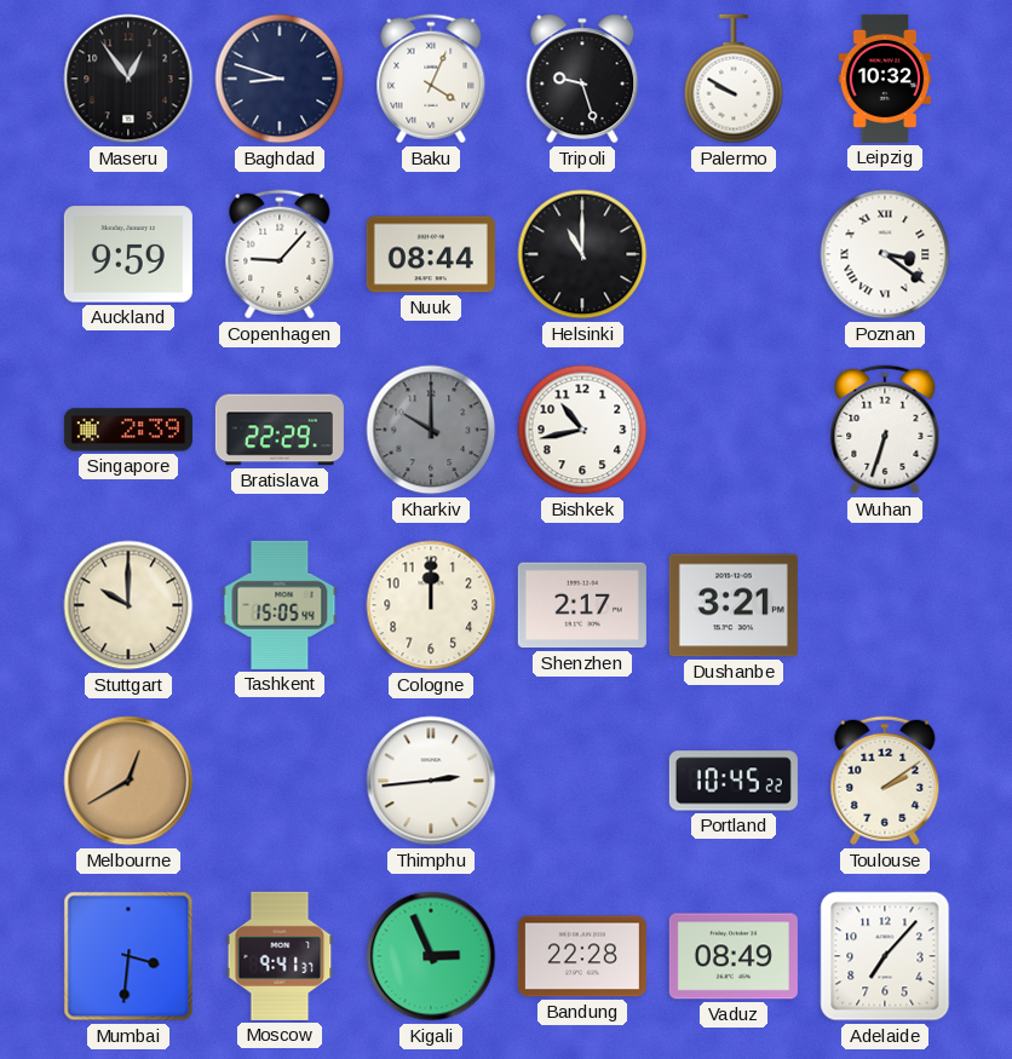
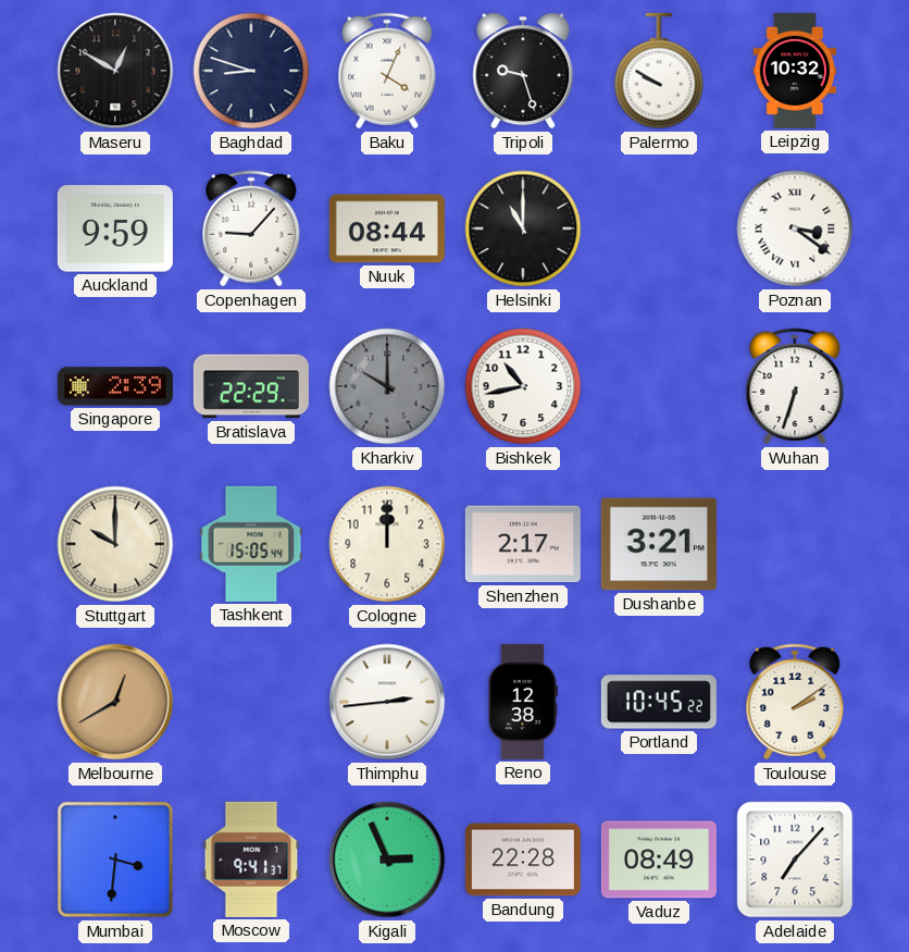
Maseru: 12:54 -> 12:50 (115, 71)
Reno: none -> 12:38 (523, 702)
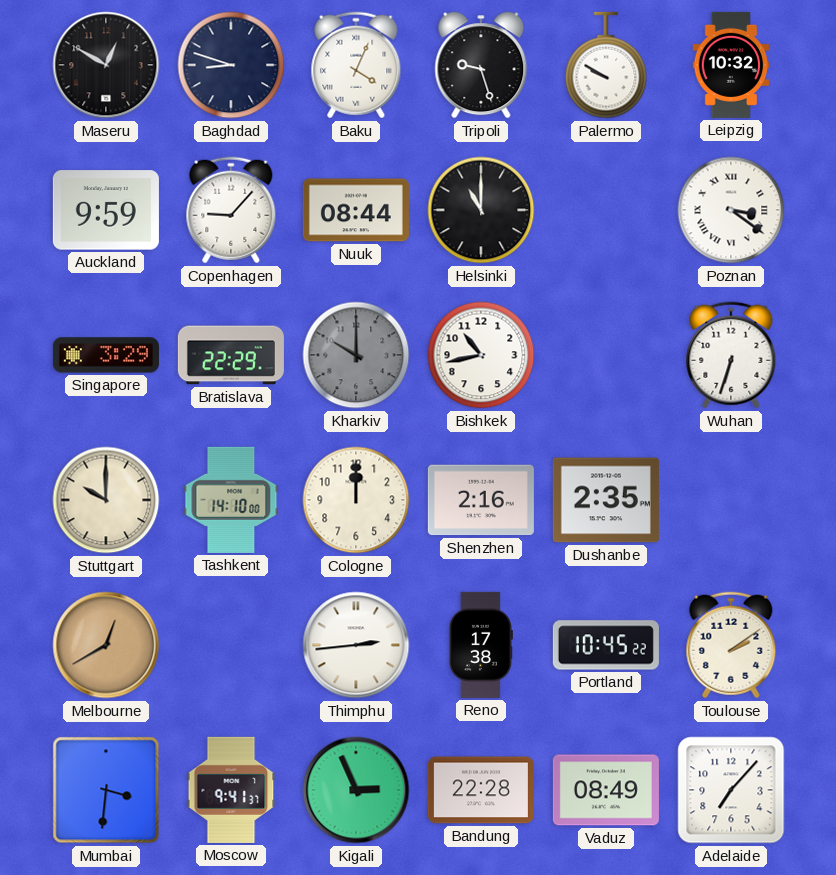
Singapore: 2:39 -> 3:29 (106, 355)
Tashkent: 15:05 -> 14:10 (231, 500)
Shenzhen: 2:17 -> 2:16 (481, 500)
Dushanbe: 3:21 -> 2:35 (606, 500)
Reno: 12:38 -> 17:38 (481, 645)
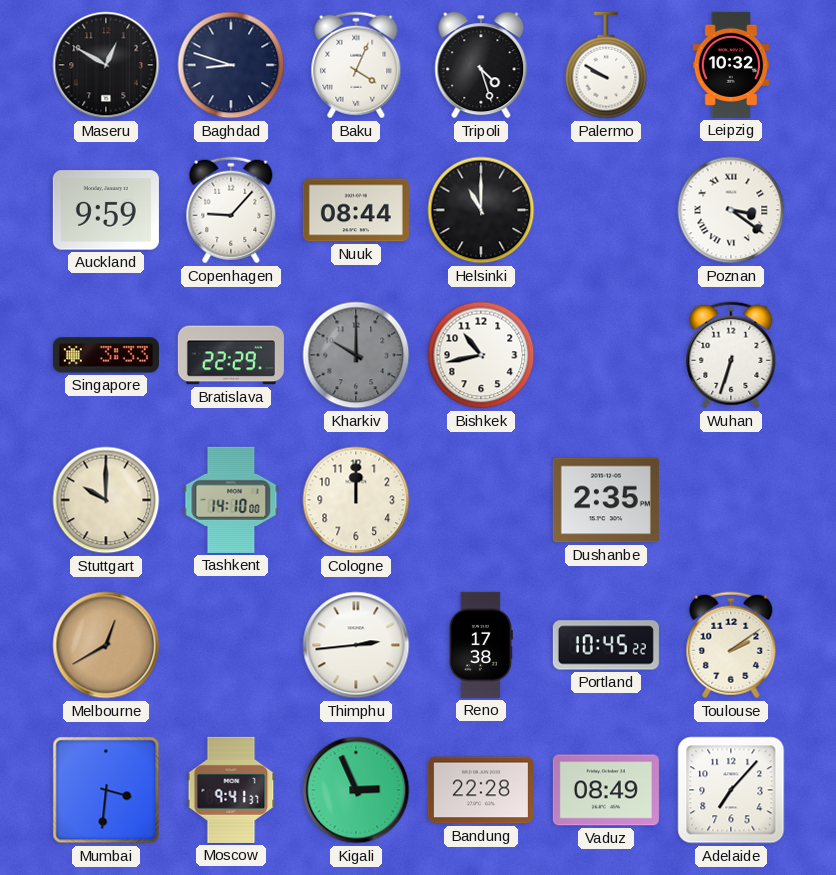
Tripoli: 9:27 -> 4:27 (481, 65)
Singapore: 3:29 -> 3:33 (106, 355)
Shenzhen: 2:16 -> none (481, 500)
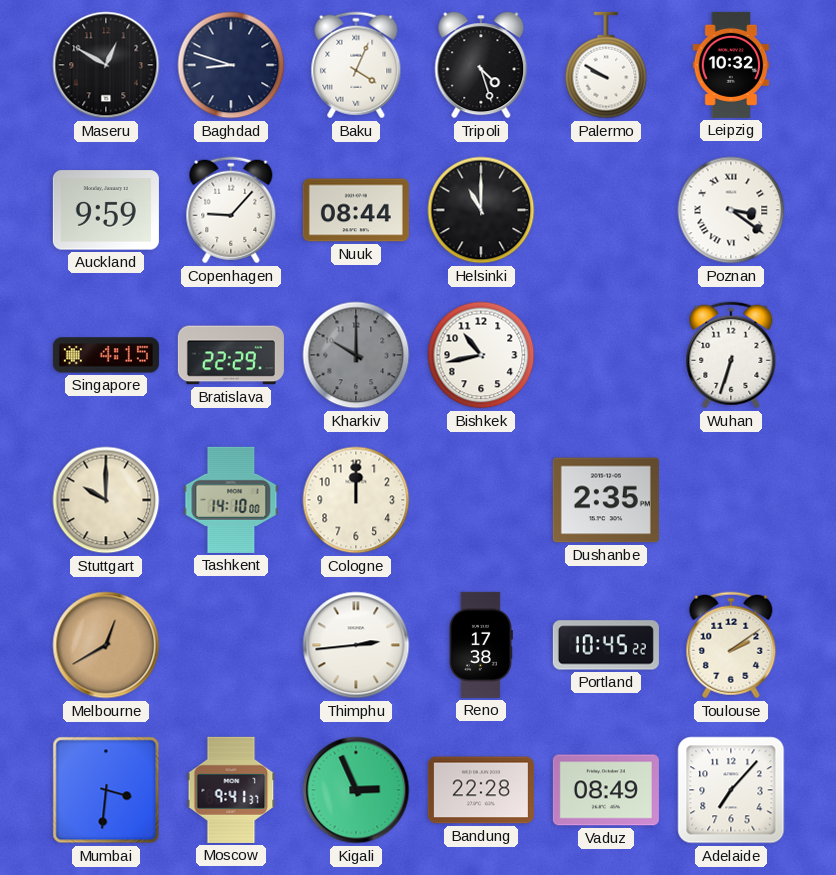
Singapore: 3:33 -> 4:15 (106, 355)
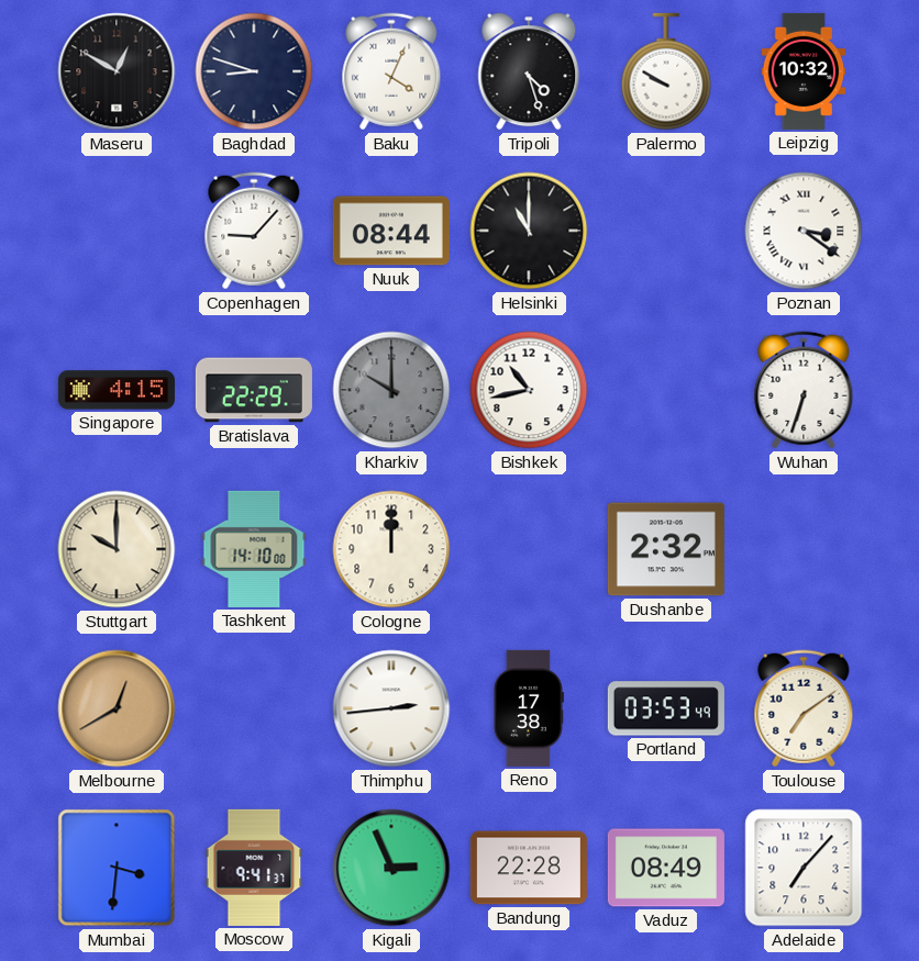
Auckland: 9:59 -> none (106, 210)
Dushanbe: 2:35 -> 2:32 (666, 549)
Portland: 10:45 -> 03:53 (666, 708)
Toulouse: 2:09 -> 7:09 (804, 708)
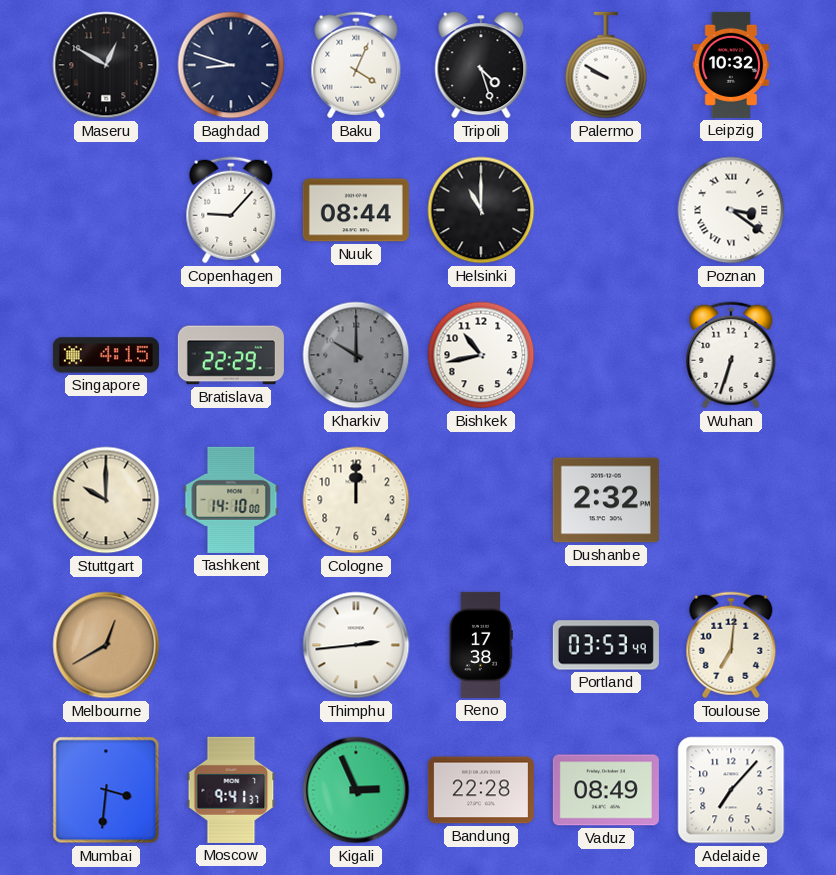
Toulouse: 7:09 -> 7:01 (731, 645)
